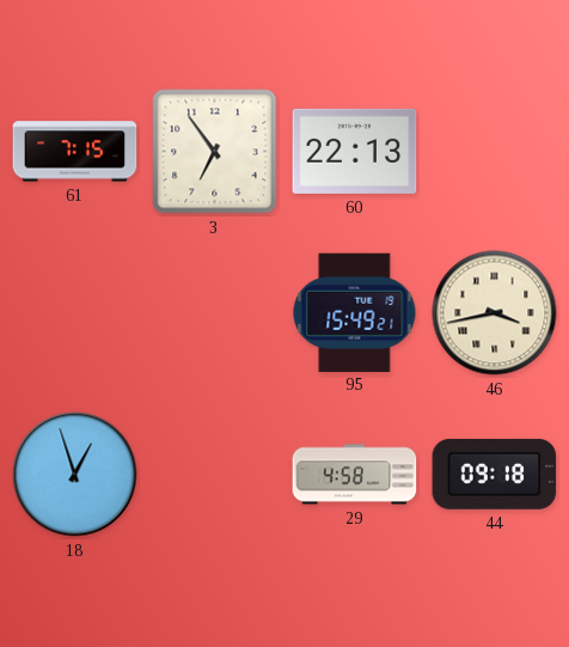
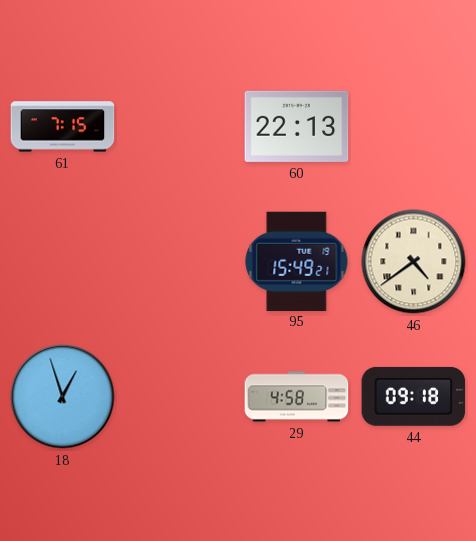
3: 6:54 -> none (215, 152)
46: 3:43 -> 4:39 (414, 262)
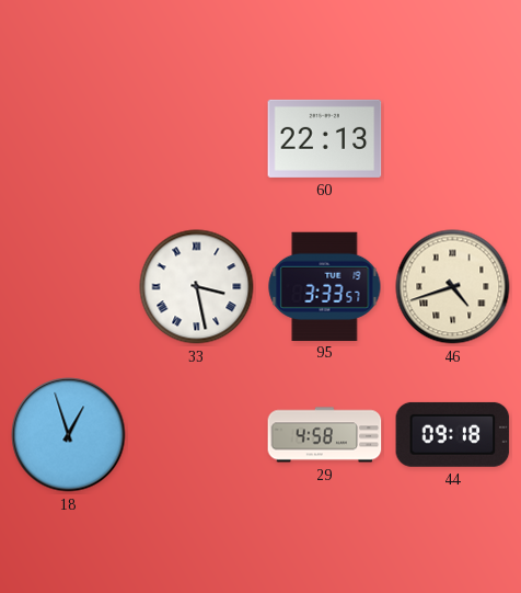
61: 7:15 -> none (63, 127)
33: none -> 3:28 (197, 287)
95: 15:49 -> 3:33 (325, 286)
46: 4:39 -> 4:42 (453, 287)
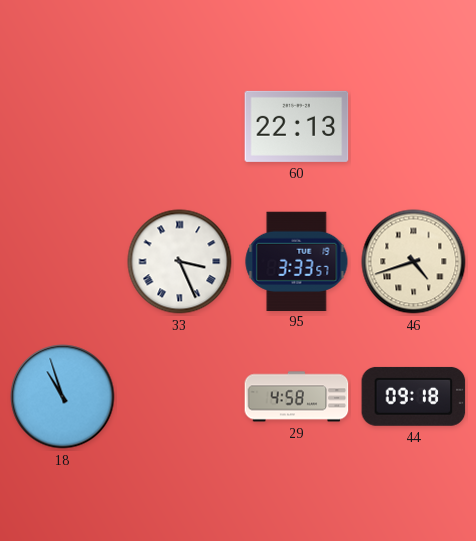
33: 3:28 -> 3:26 (180, 262)
18: 12:57 -> 10:57 (63, 397)
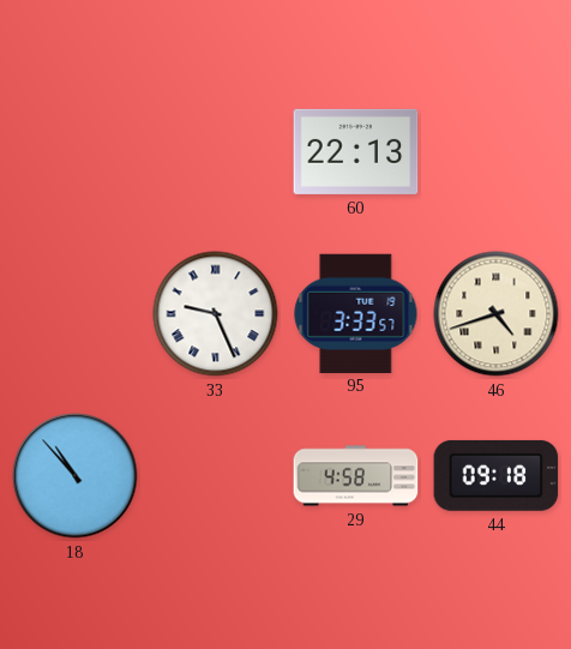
33: 3:26 -> 9:26 (216, 314)
18: 10:57 -> 10:53 (76, 476)
